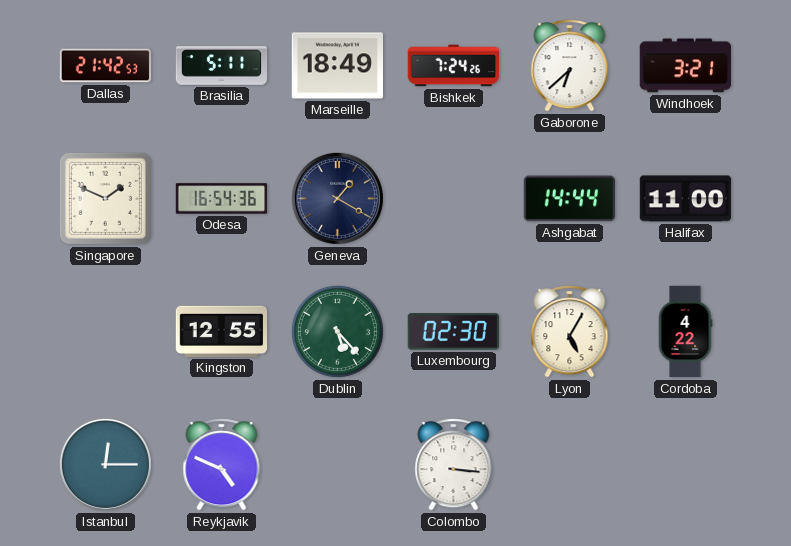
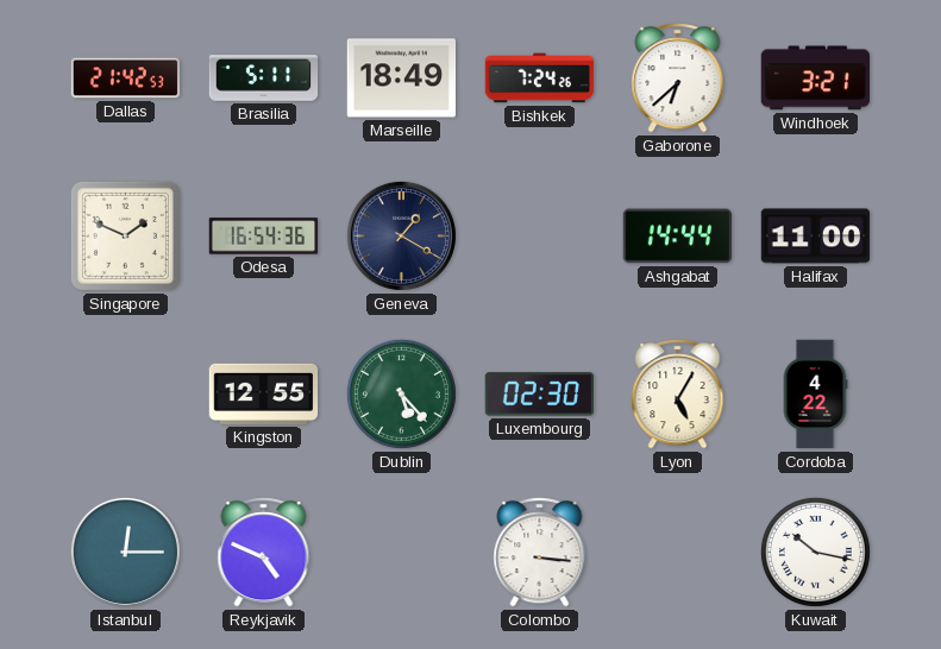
Kuwait: none -> 10:17 (815, 552)
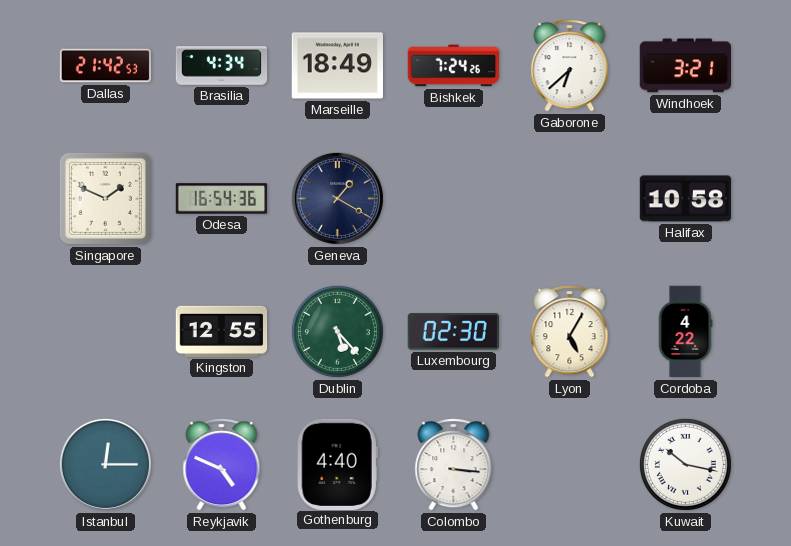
Brasilia: 5:11 -> 4:34 (222, 66)
Ashgabat: 14:44 -> none (678, 237)
Halifax: 11:00 -> 10:58 (686, 199)
Gothenburg: none -> 4:40 (337, 464)
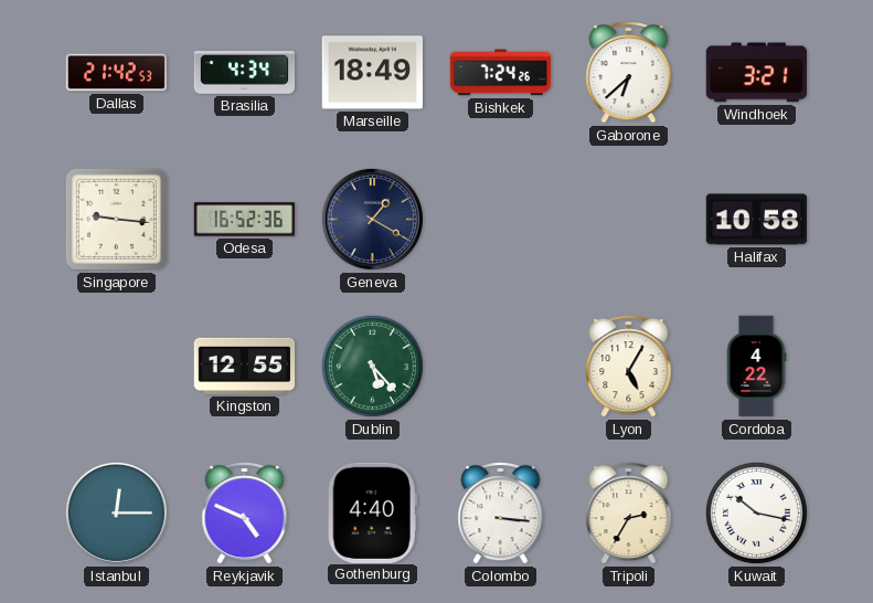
Singapore: 1:49 -> 9:16 (116, 219)
Odesa: 16:54 -> 16:52 (245, 220)
Luxembourg: 02:30 -> none (453, 332)
Tripoli: none -> 2:35 (629, 514)
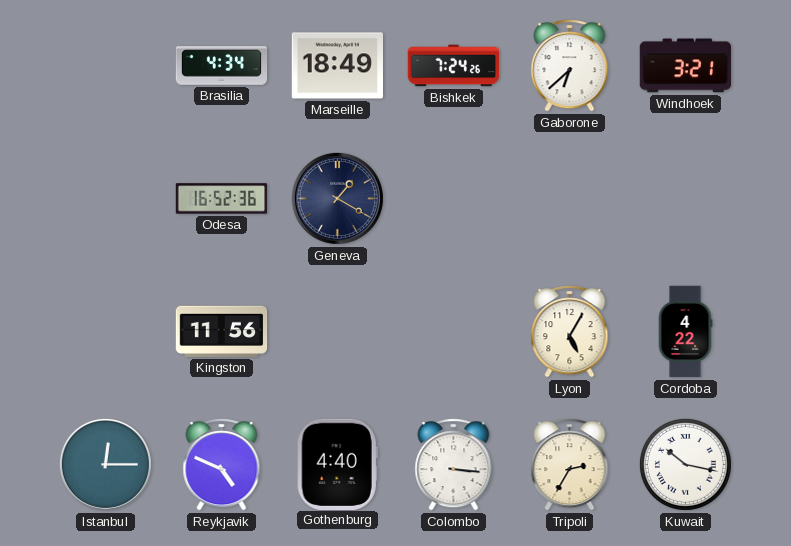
Dallas: 21:42 -> none (117, 73)
Singapore: 9:16 -> none (116, 219)
Halifax: 10:58 -> none (757, 220)
Kingston: 12:55 -> 11:56 (222, 331)
Dublin: 5:23 -> none (372, 366)
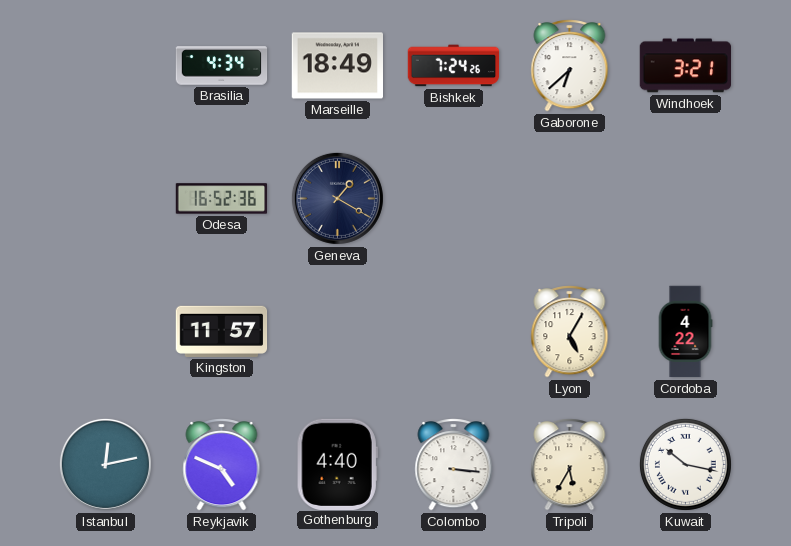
Kingston: 11:56 -> 11:57 (222, 331)
Istanbul: 12:15 -> 12:13 (105, 464)
Tripoli: 2:35 -> 5:35 (570, 465)
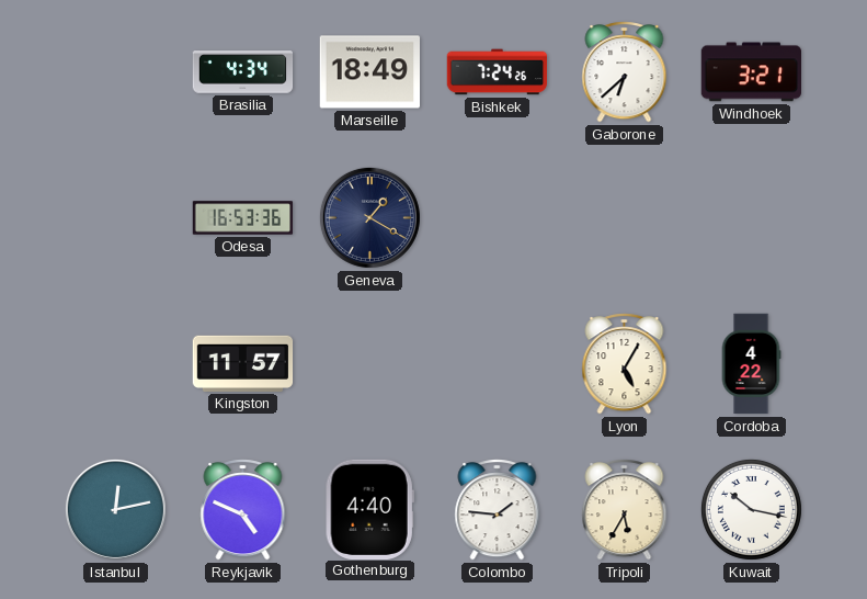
Odesa: 16:52 -> 16:53 (243, 218)
Colombo: 3:16 -> 1:46 (498, 510)
